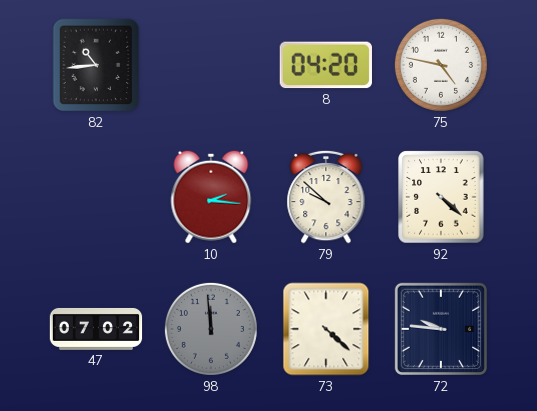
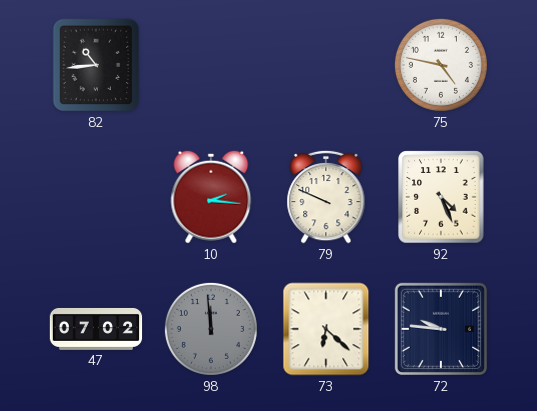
8: 04:20 -> none (326, 65)
79: 9:52 -> 9:49 (326, 197)
92: 4:22 -> 4:26 (441, 197)
73: 4:22 -> 6:22 (326, 329)
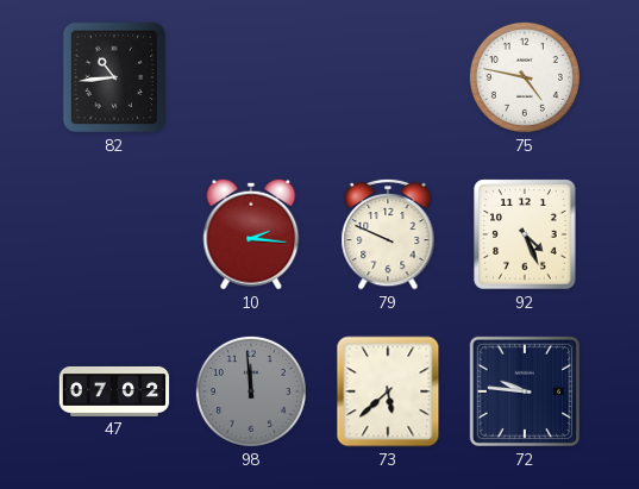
73: 6:22 -> 5:38 (388, 391)
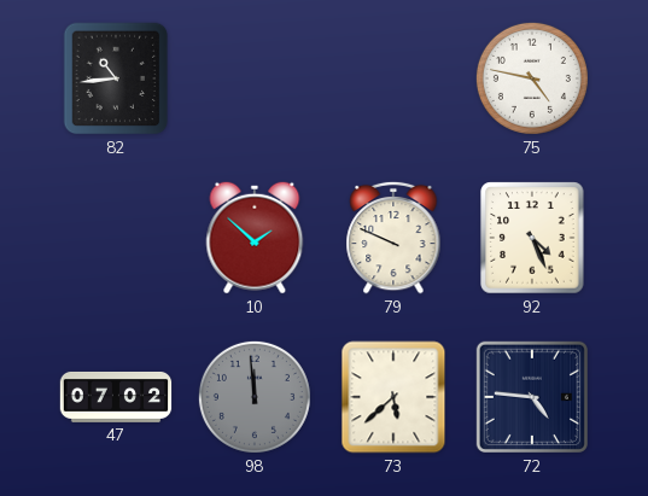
10: 2:16 -> 1:52 (255, 238)
72: 9:46 -> 4:46 (532, 397)
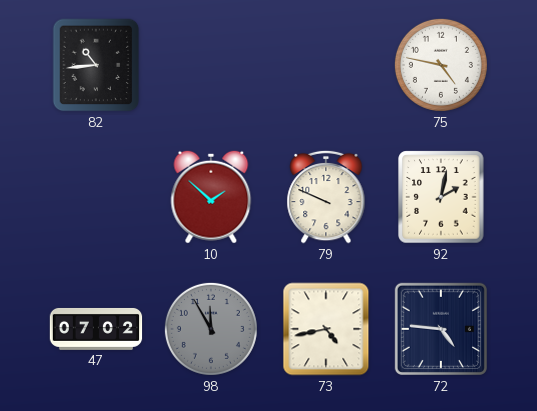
92: 4:26 -> 2:02 (441, 197)
98: 11:59 -> 11:55 (211, 329)
73: 5:38 -> 4:43 (326, 329)
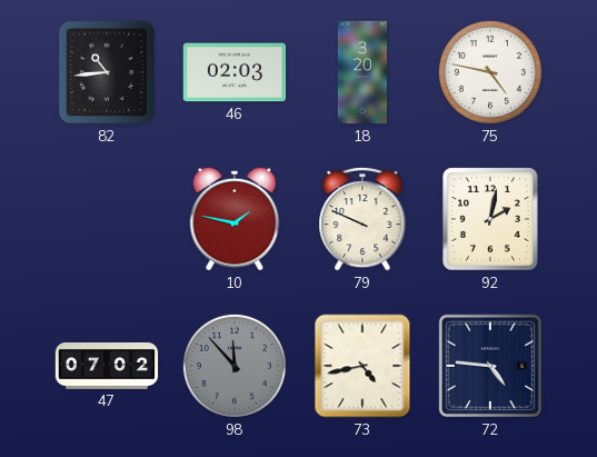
46: none -> 02:03 (235, 72)
18: none -> 3:20 (361, 72)
10: 1:52 -> 1:47 (235, 219)
98: 11:55 -> 11:53 (235, 366)
